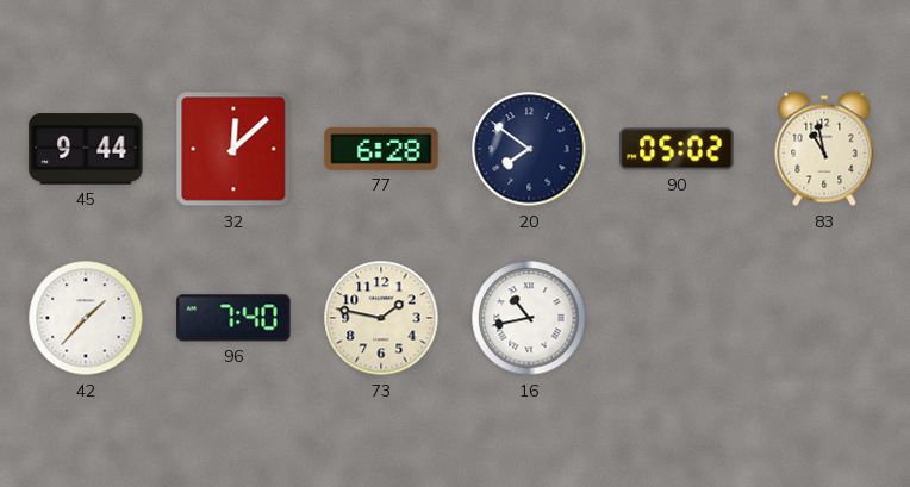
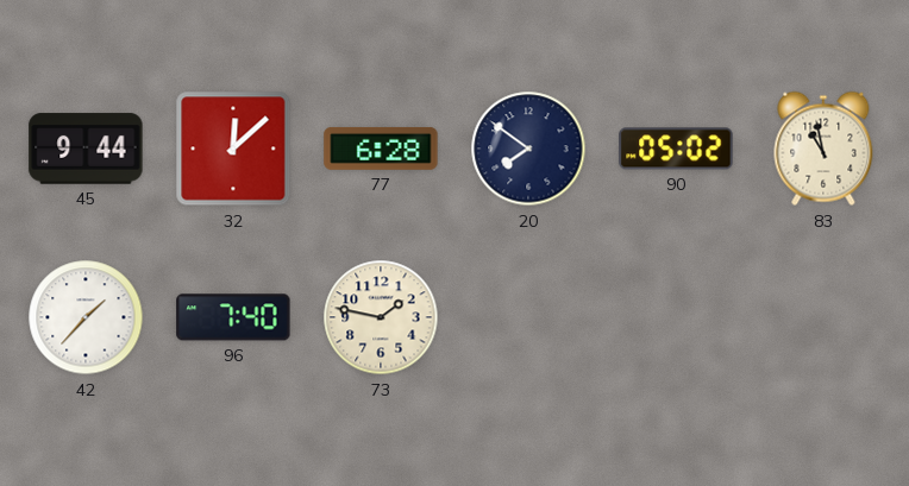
16: 10:43 -> none (529, 318)
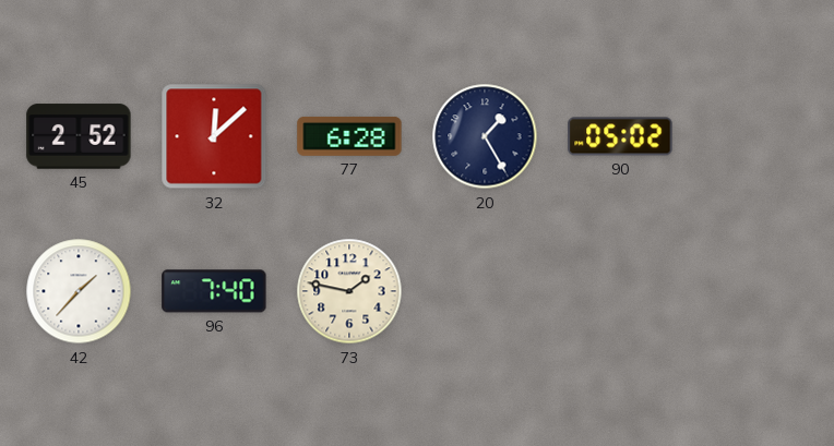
45: 9:44 -> 2:52 (79, 136)
20: 7:51 -> 1:25 (485, 136)
83: 10:58 -> none (823, 149)
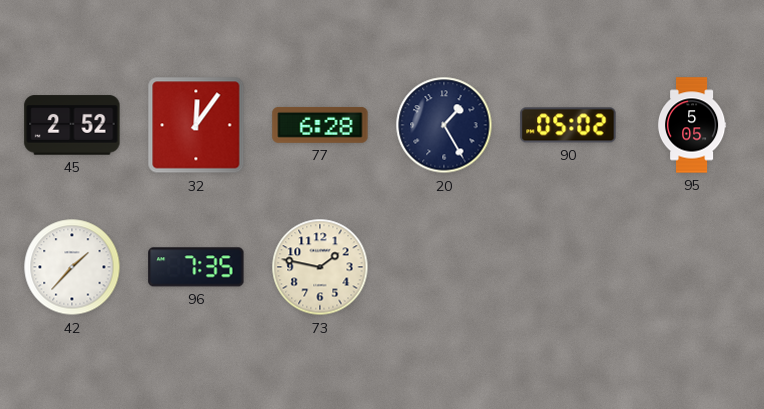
32: 12:08 -> 12:06 (196, 125)
95: none -> 5:05 (692, 125)
96: 7:40 -> 7:35 (196, 267)
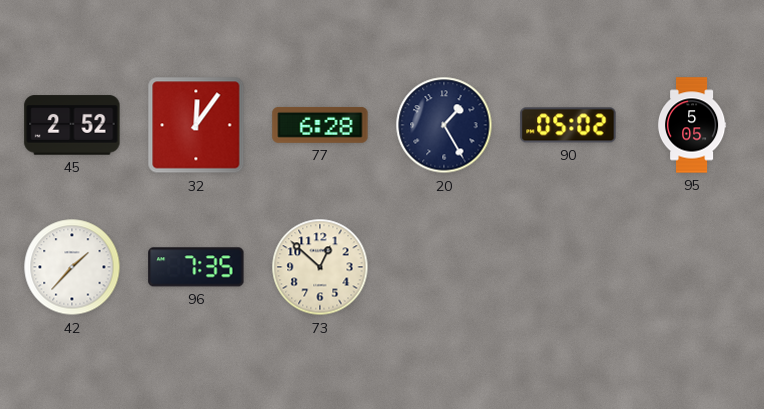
73: 1:47 -> 12:52 (320, 267)
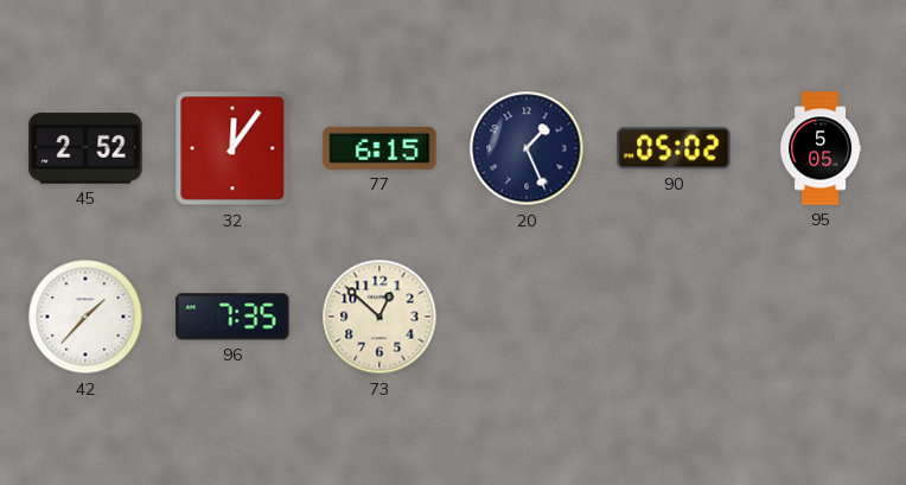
77: 6:28 -> 6:15 (379, 148)
20: 1:25 -> 1:26 (527, 148)
